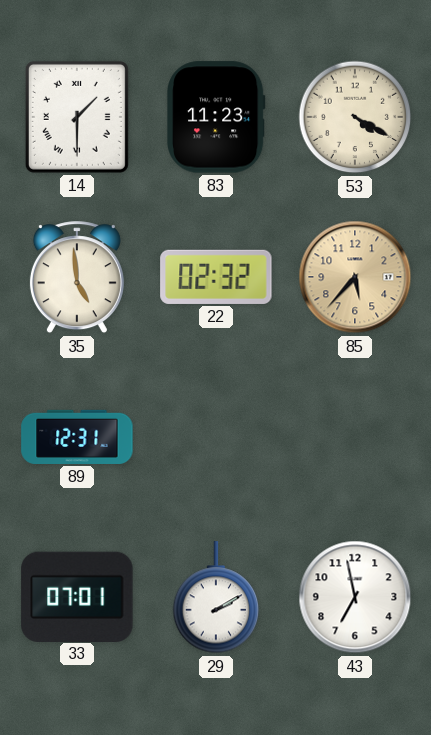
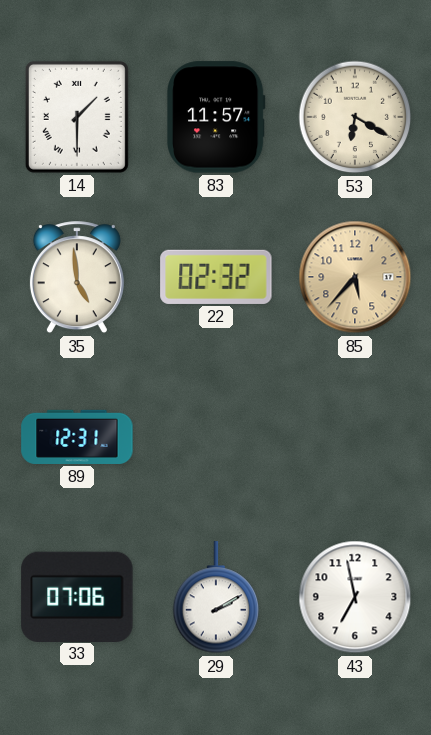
83: 11:23 -> 11:57 (217, 117)
53: 4:20 -> 6:20 (355, 117)
33: 07:01 -> 07:06 (77, 596)
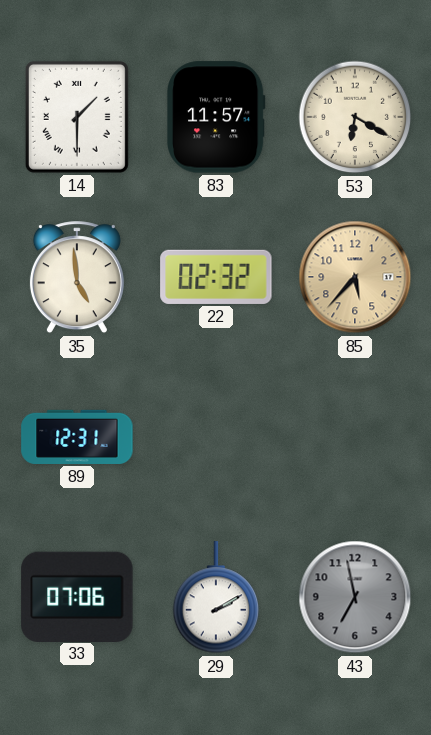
43 dial: white -> grey (355, 597)
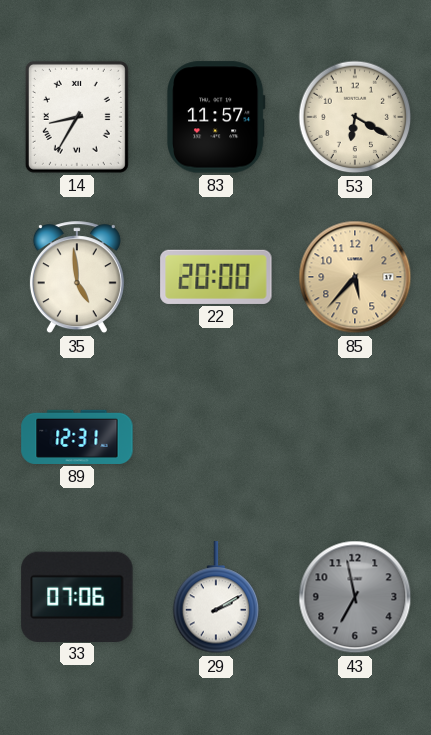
14: 1:30 -> 8:35 (77, 117)
22: 02:32 -> 20:00 (216, 277)
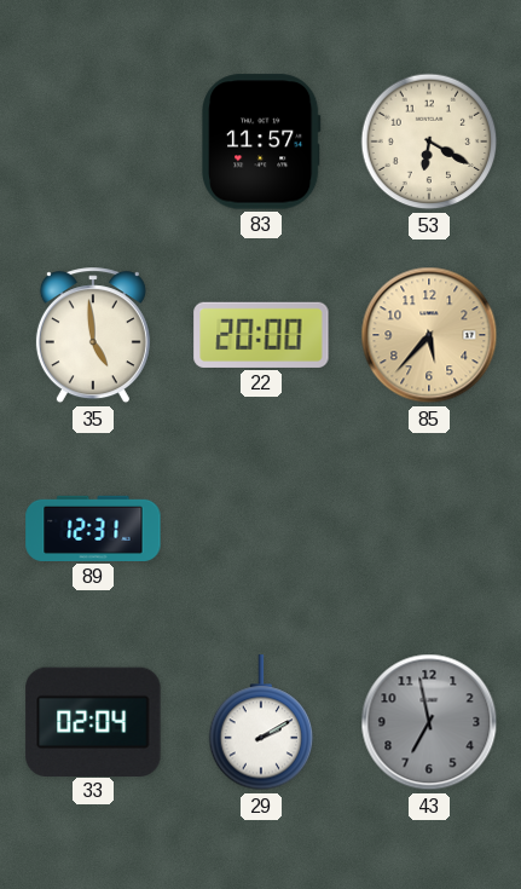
14: 8:35 -> none (77, 117)
33: 07:06 -> 02:04 (93, 721)
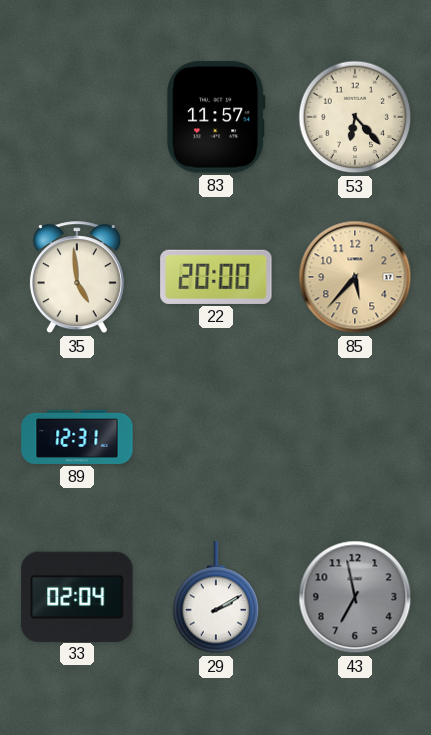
53: 6:20 -> 6:23 (355, 117)
